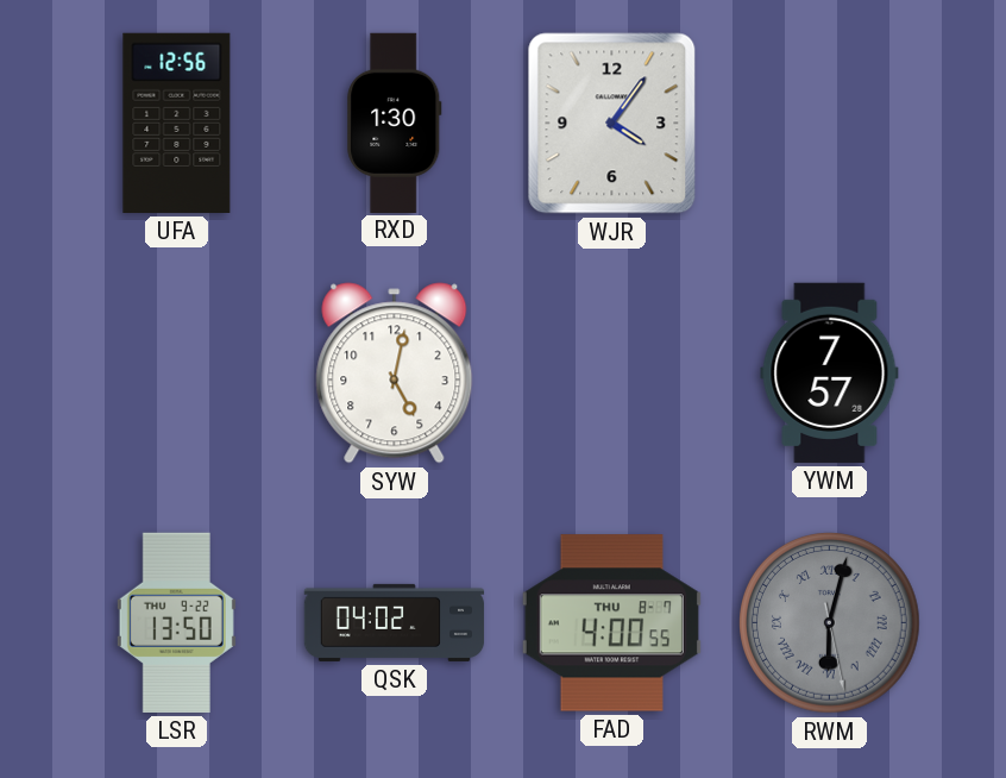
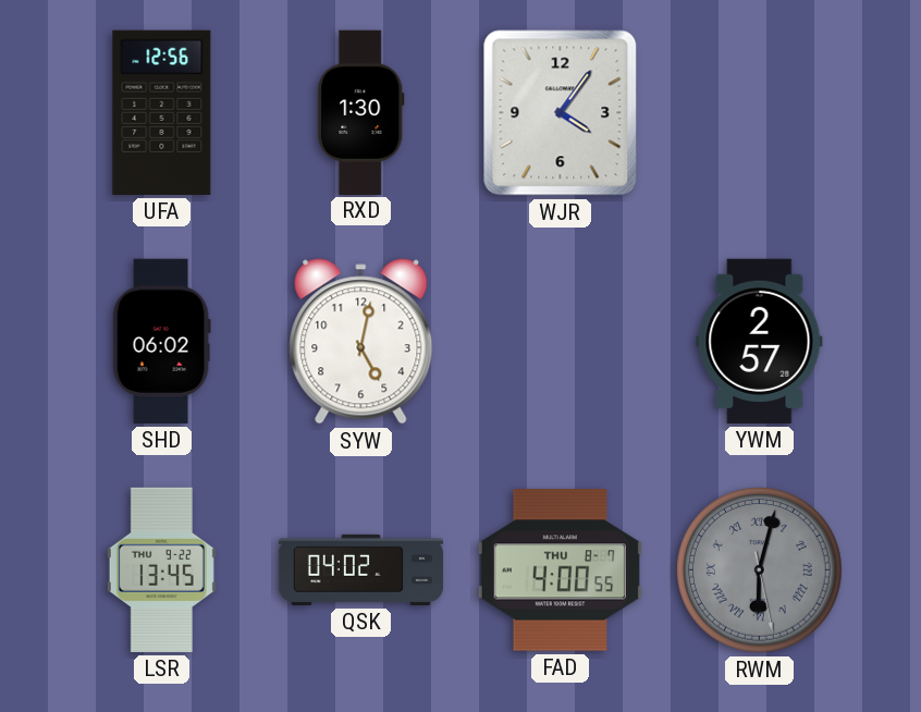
SHD: none -> 06:02 (161, 341)
YWM: 7:57 -> 2:57 (760, 341)
LSR: 13:50 -> 13:45 (161, 569)
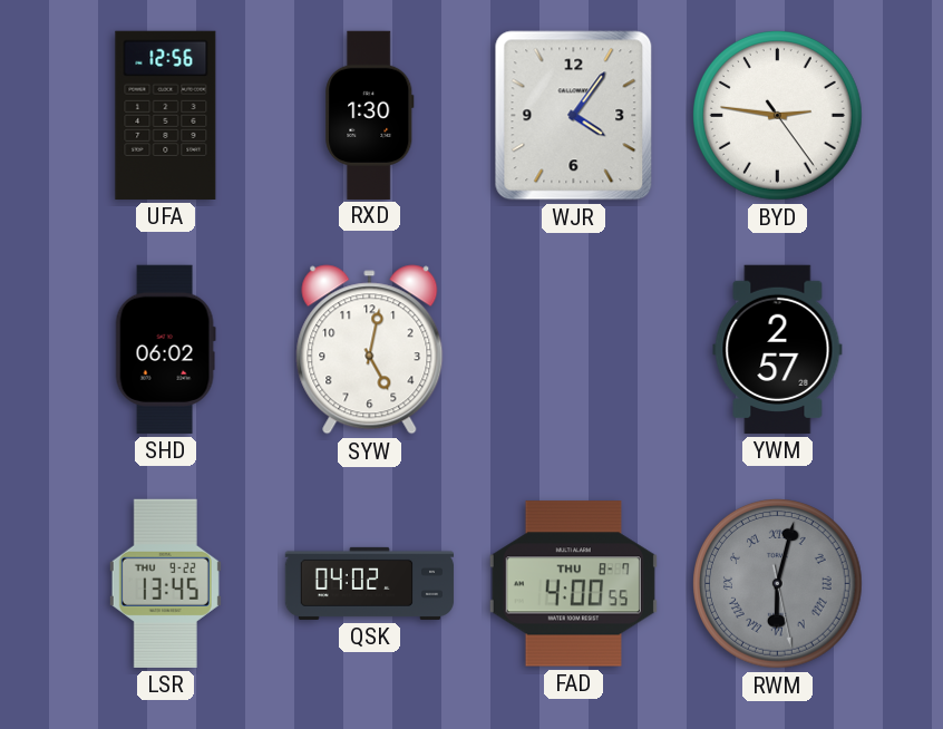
BYD: none -> 2:46 (778, 116)
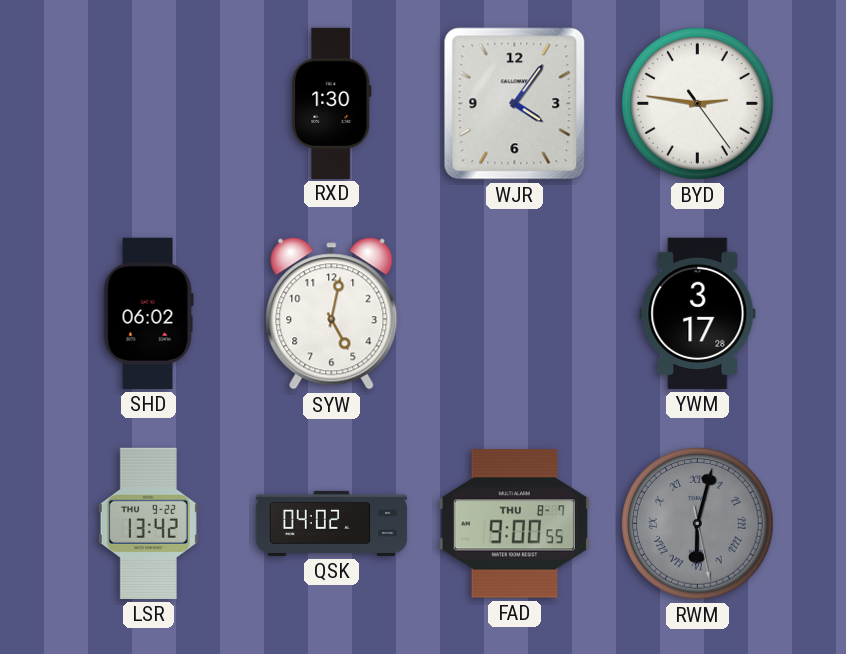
UFA: 12:56 -> none (166, 115)
YWM: 2:57 -> 3:17 (698, 313)
LSR: 13:45 -> 13:42 (148, 523)
FAD: 4:00 -> 9:00 (514, 524)
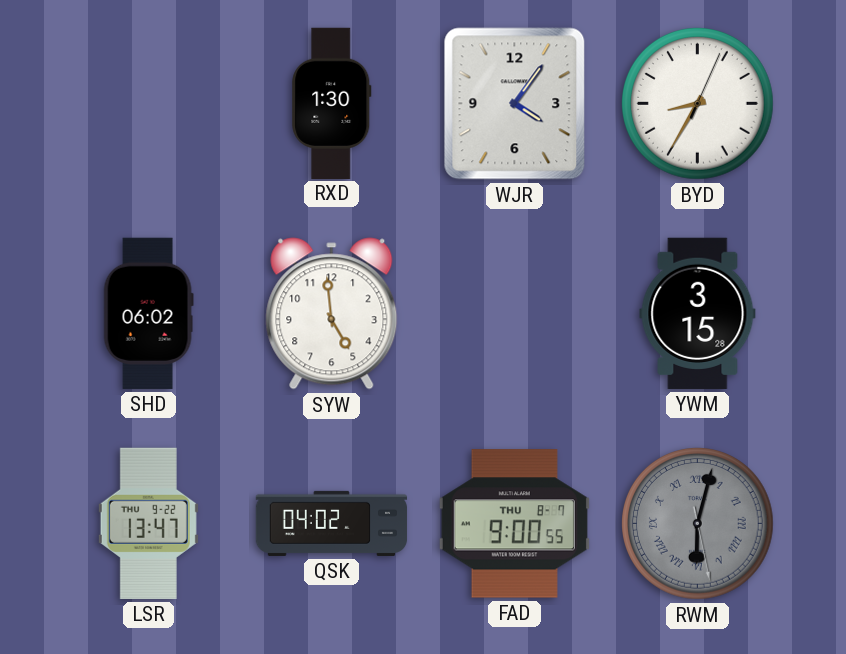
BYD: 2:46 -> 8:35 (698, 104)
SYW: 5:02 -> 4:59 (332, 314)
YWM: 3:17 -> 3:15 (698, 313)
LSR: 13:42 -> 13:47 (148, 523)
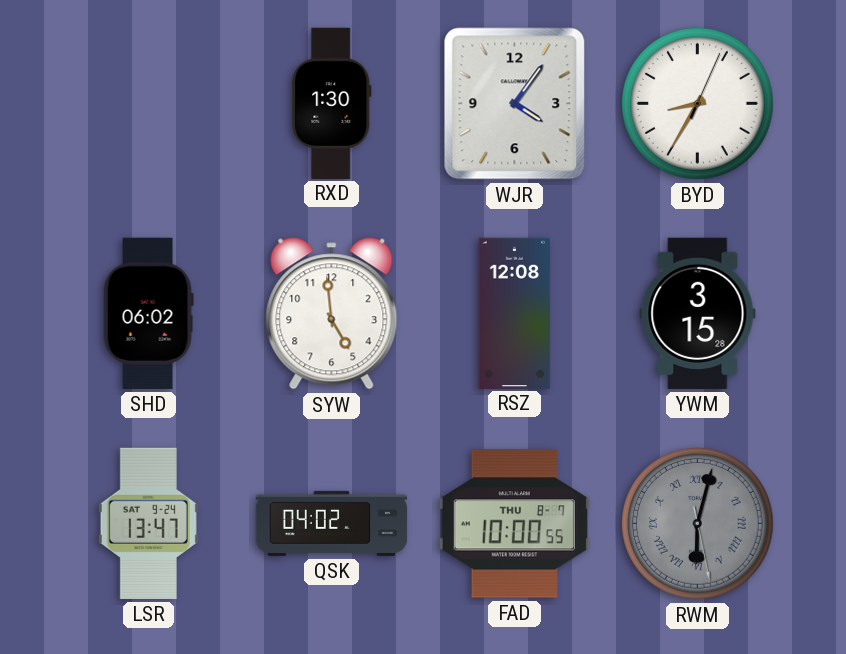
RSZ: none -> 12:08 (515, 313)
LSR date: THU 9-22 -> SAT 9-24 (148, 523)
FAD: 9:00 -> 10:00 (514, 524)
